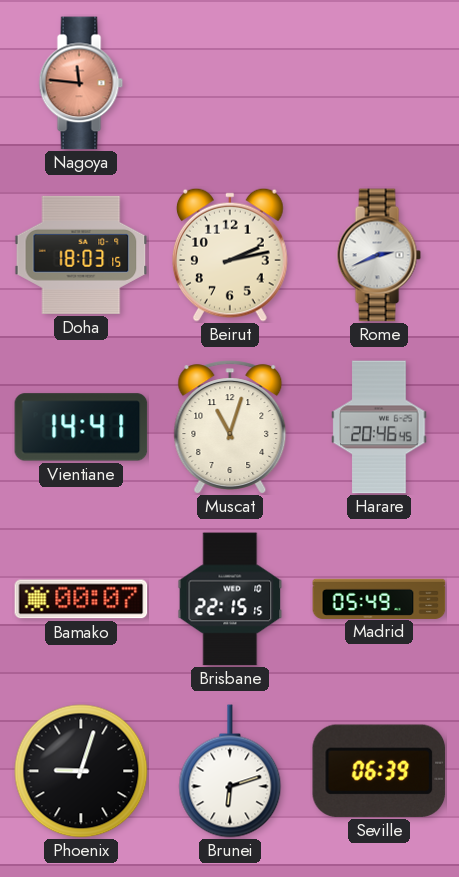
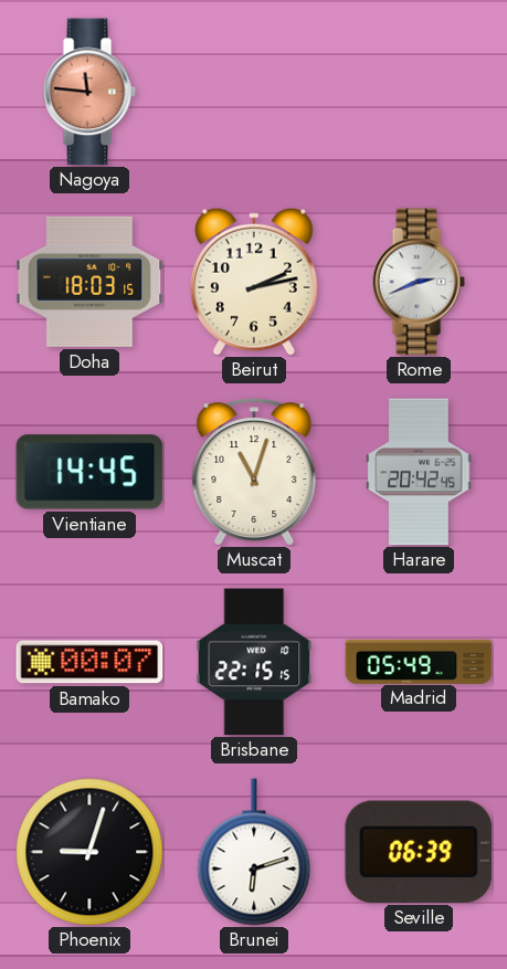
Vientiane: 14:41 -> 14:45 (89, 472)
Harare: 20:46 -> 20:42 (419, 472)
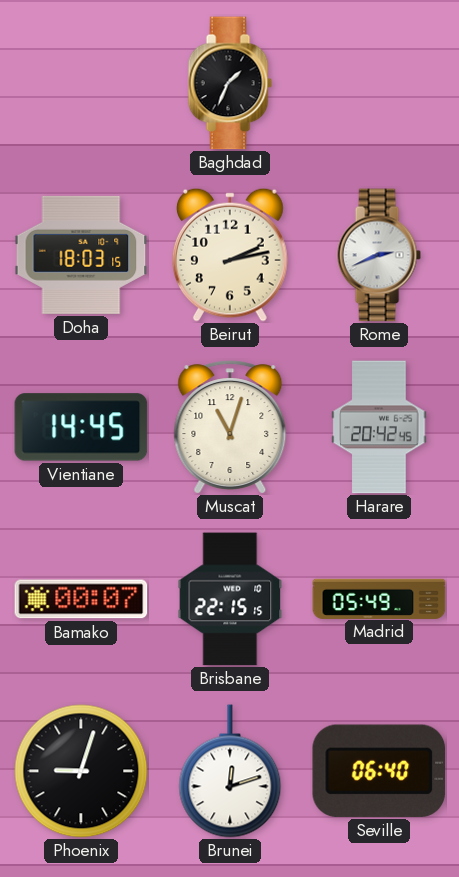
Nagoya: 11:46 -> none (89, 92)
Baghdad: none -> 1:34 (230, 83)
Brunei: 6:12 -> 12:12 (230, 771)
Seville: 06:39 -> 06:40 (379, 771)
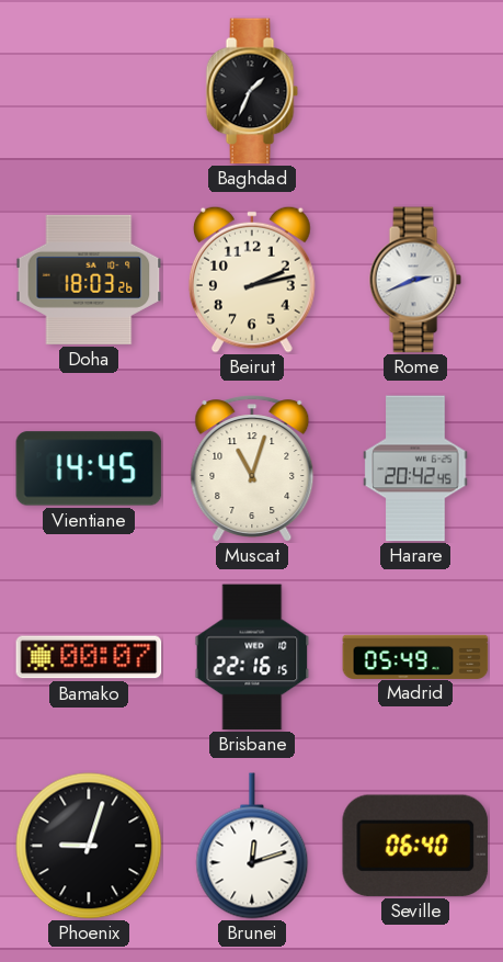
Doha: 18:03:15 -> 18:03:26 (89, 280)
Brisbane: 22:15 -> 22:16 (252, 657)
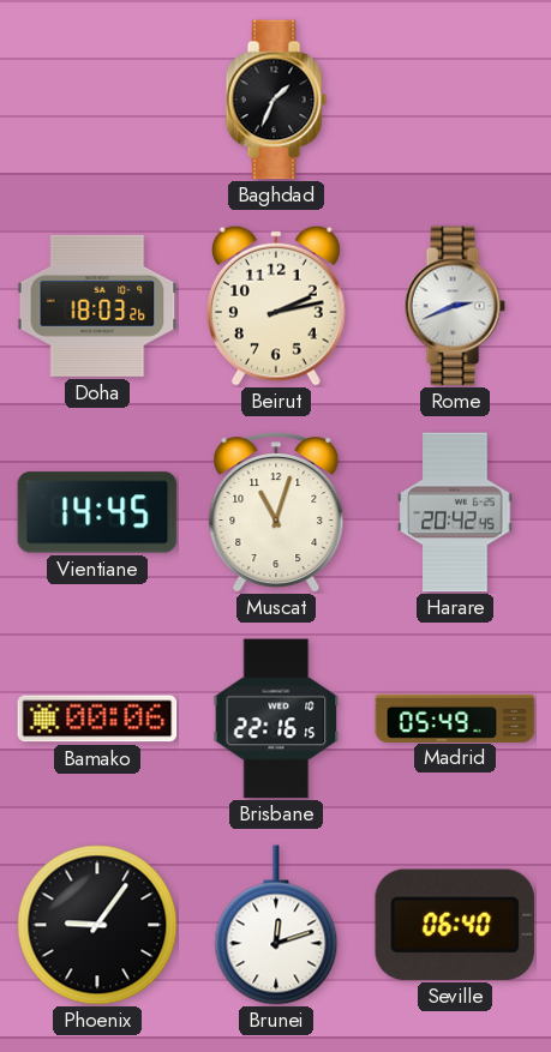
Bamako: 00:07 -> 00:06 (97, 719)
Phoenix: 9:03 -> 9:06 (97, 925)
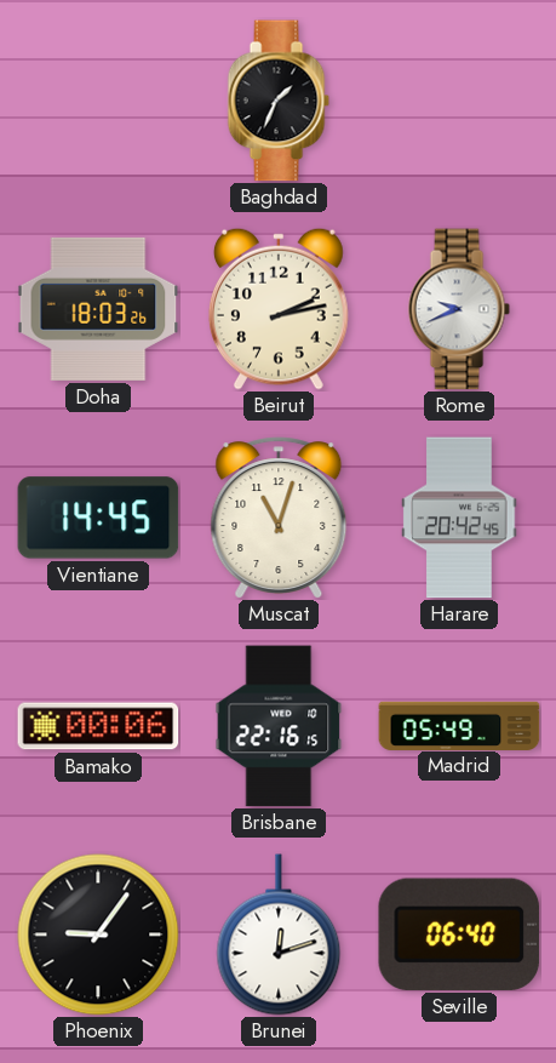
Rome: 2:41 -> 9:41 (459, 309)
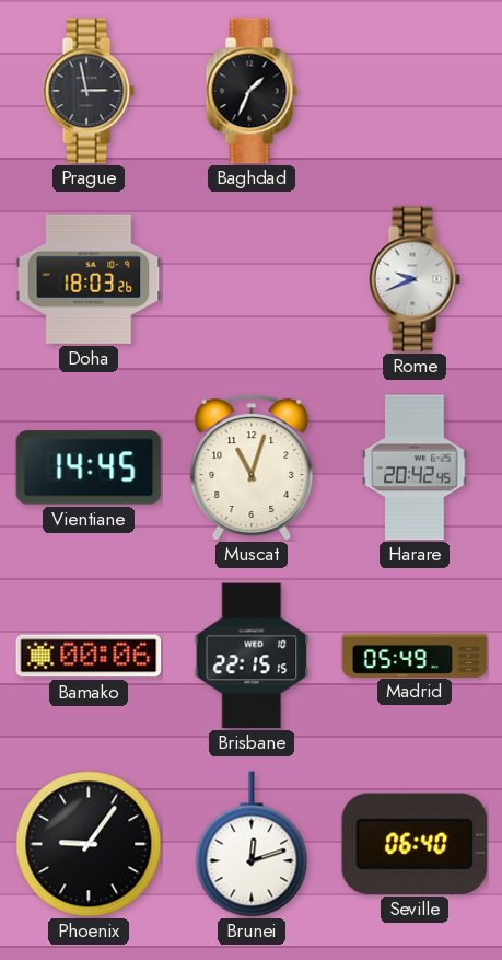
Prague: none -> 2:58 (89, 91)
Beirut: 2:13 -> none (279, 309)
Brisbane: 22:16 -> 22:15 (252, 656)
